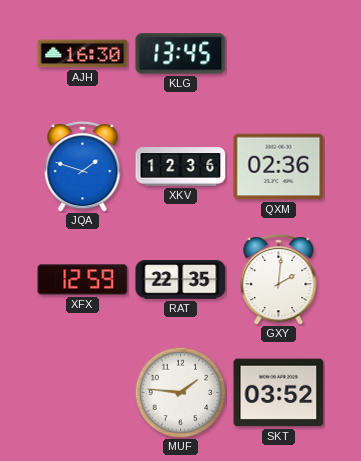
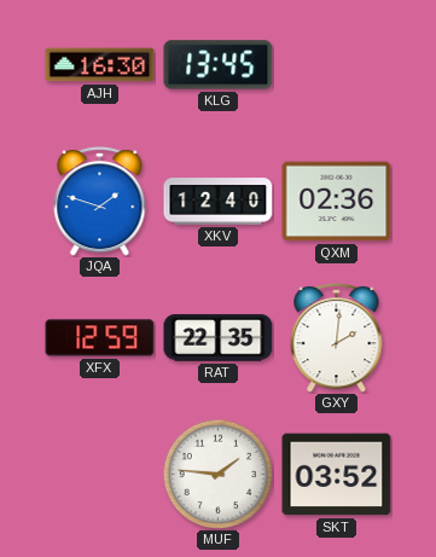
XKV: 12:36 -> 12:40 (219, 202)
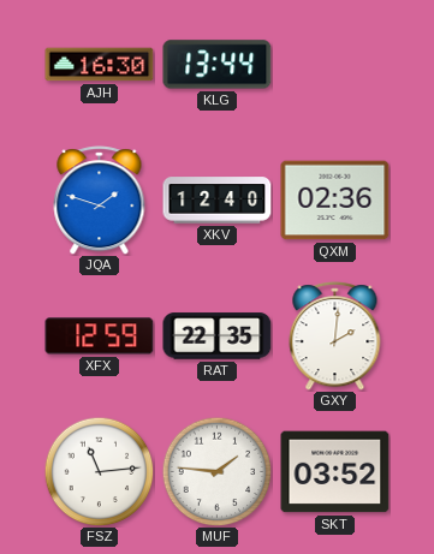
KLG: 13:45 -> 13:44 (218, 65)
FSZ: none -> 11:14 (99, 471)
